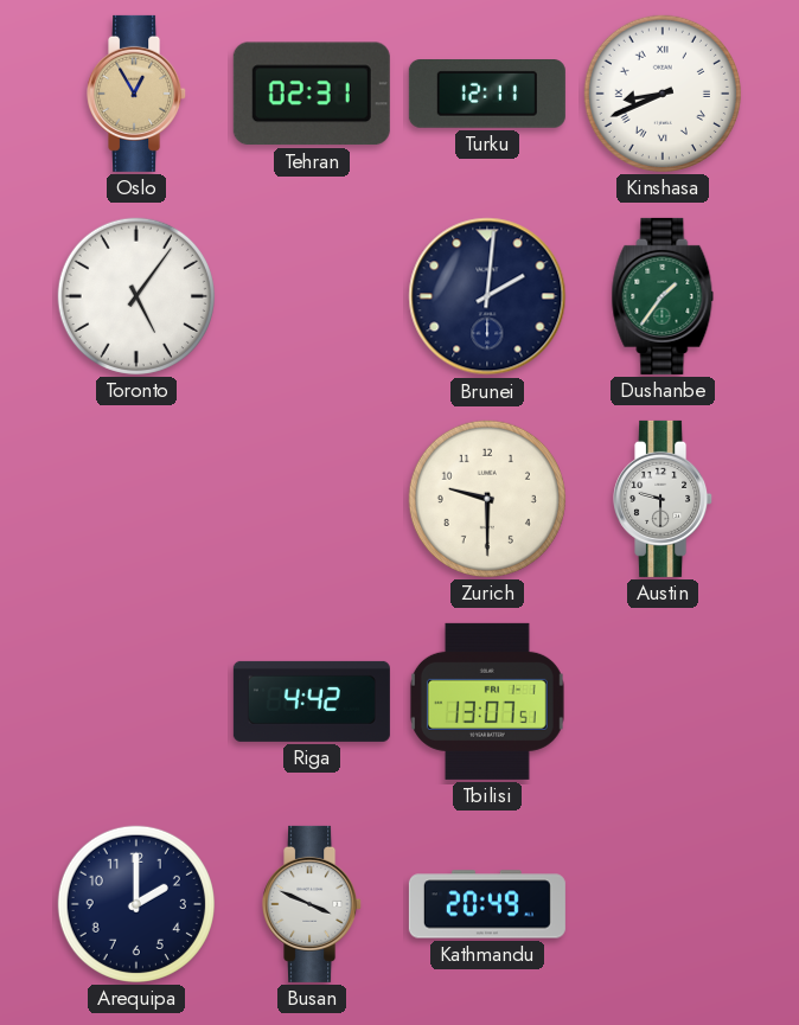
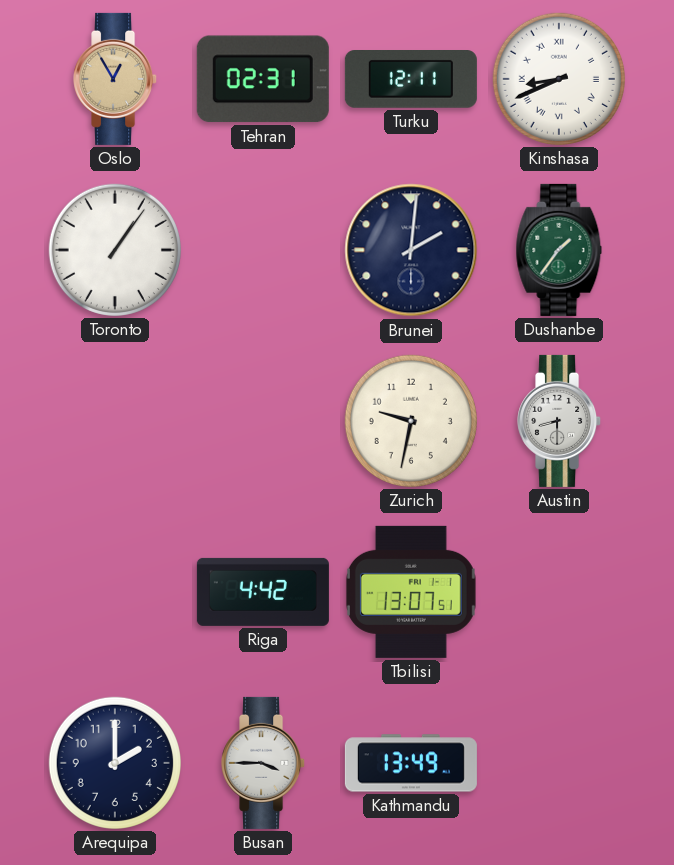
Toronto: 5:06 -> 1:06 (115, 250)
Zurich: 9:30 -> 9:32 (411, 421)
Austin: 9:30 -> 8:30 (560, 421)
Busan: 3:49 -> 3:45 (264, 763)
Kathmandu: 20:49 -> 13:49 (411, 763)
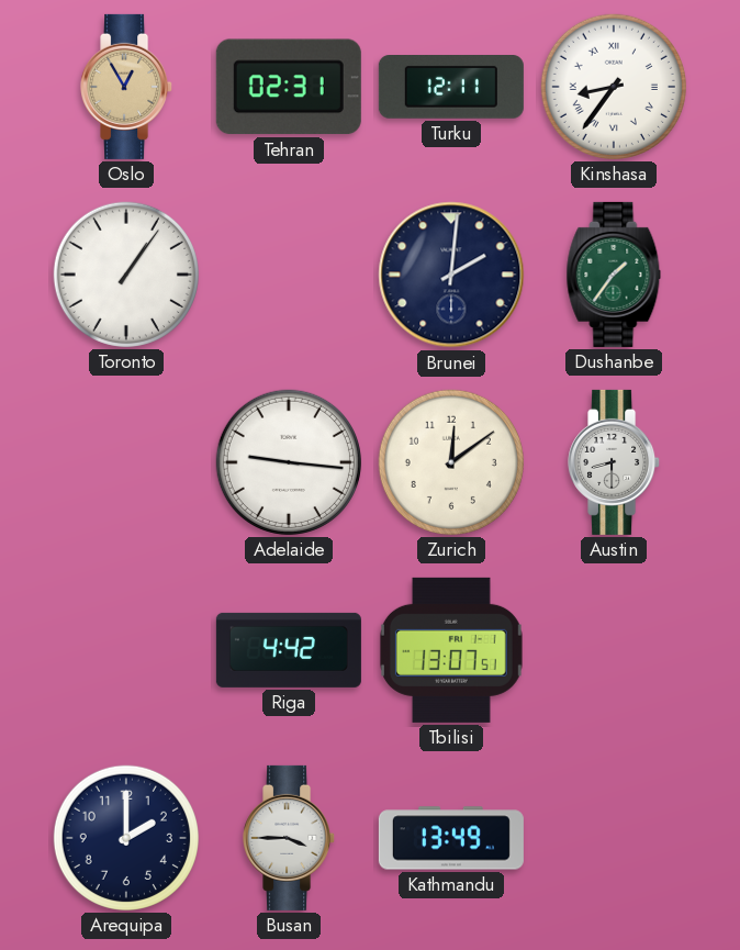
Kinshasa: 8:41 -> 8:36 (614, 87)
Adelaide: none -> 9:16 (289, 462)
Zurich: 9:32 -> 12:09 (451, 462)
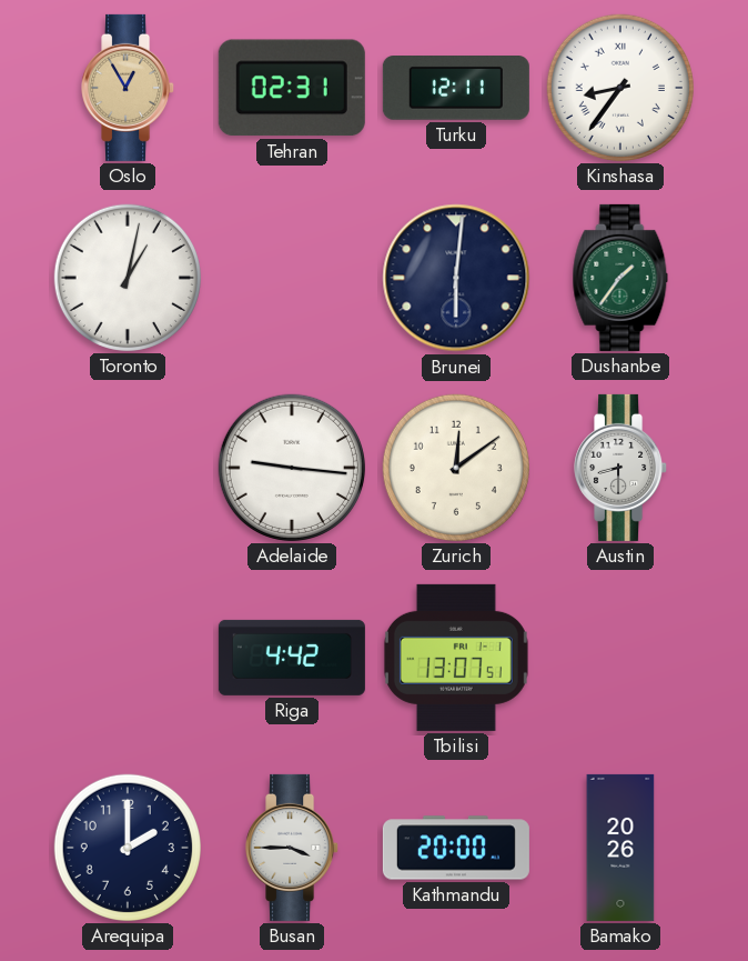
Toronto: 1:06 -> 1:02 (128, 278)
Brunei: 2:01 -> 6:01 (456, 278)
Kathmandu: 13:49 -> 20:00 (456, 848)
Bamako: none -> 20:26 (620, 848)
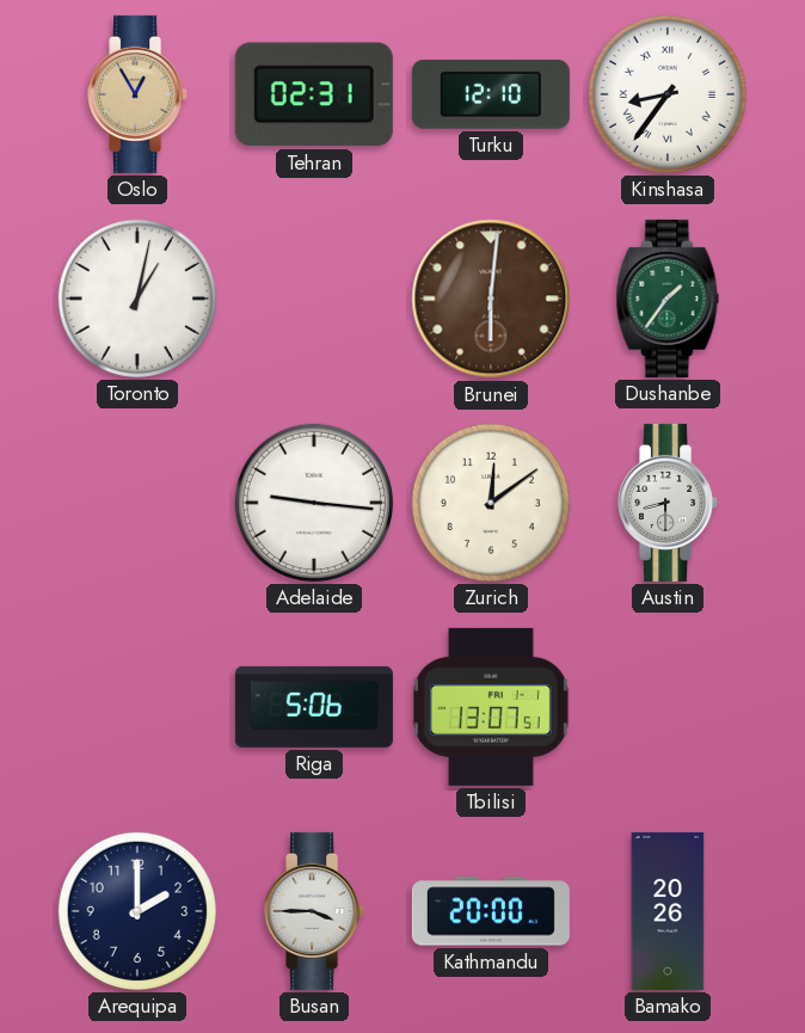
Turku: 12:11 -> 12:10 (491, 96)
Brunei dial: navy -> brown (491, 299)
Riga: 4:42 -> 5:06 (314, 707)
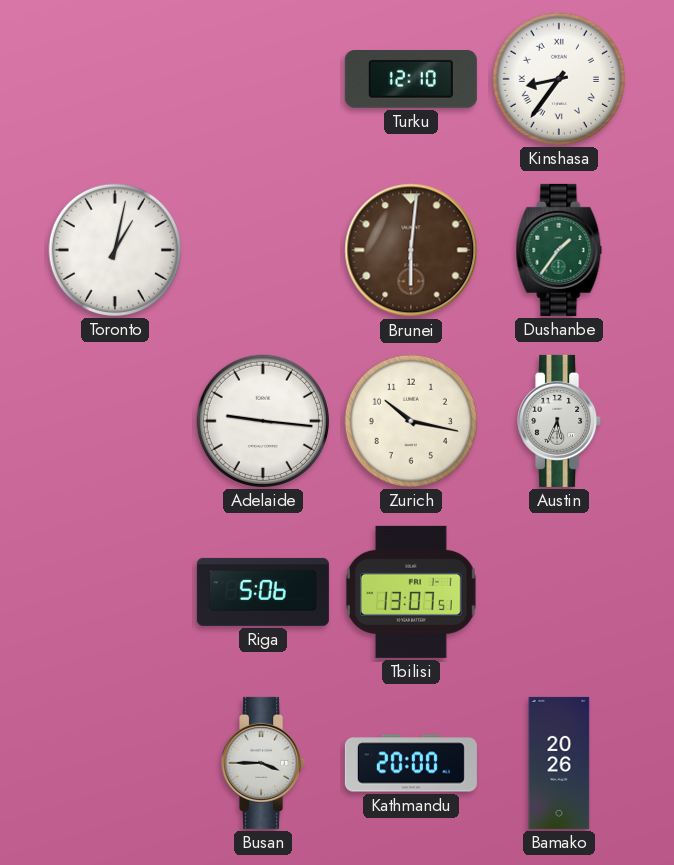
Oslo: 12:55 -> none (139, 94)
Tehran: 02:31 -> none (314, 94)
Zurich: 12:09 -> 10:17 (411, 421)
Austin: 8:30 -> 5:34 (560, 421)
Arequipa: 2:00 -> none (137, 911)
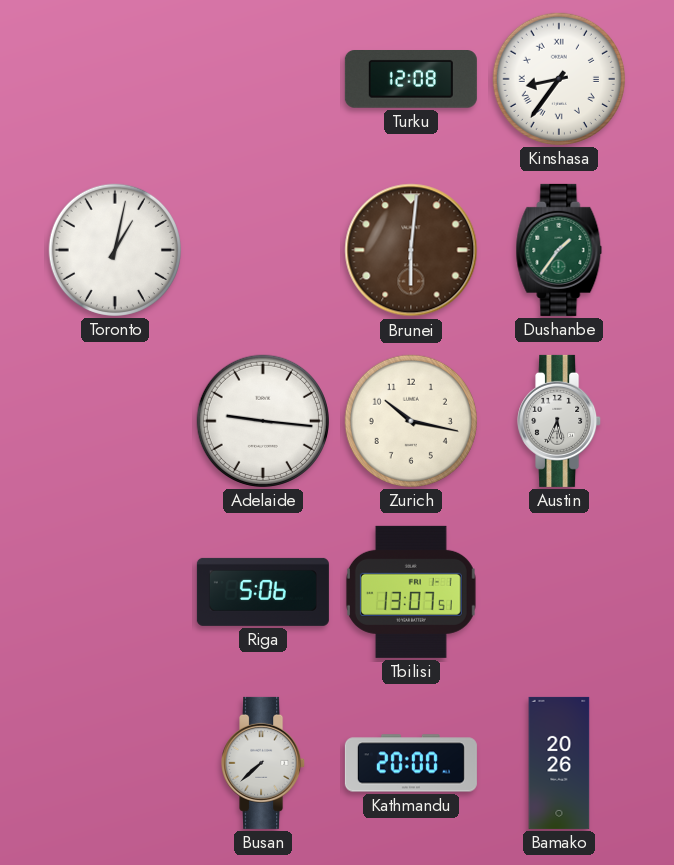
Turku: 12:10 -> 12:08 (411, 80)
Busan: 3:45 -> 7:38 (264, 763)
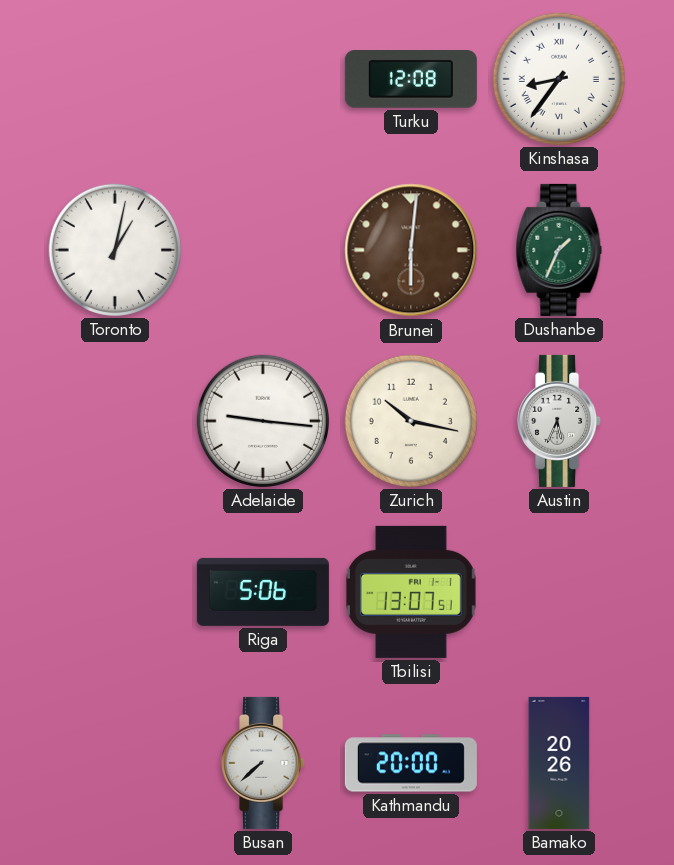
Dushanbe: 1:36 -> 1:34 (559, 250)
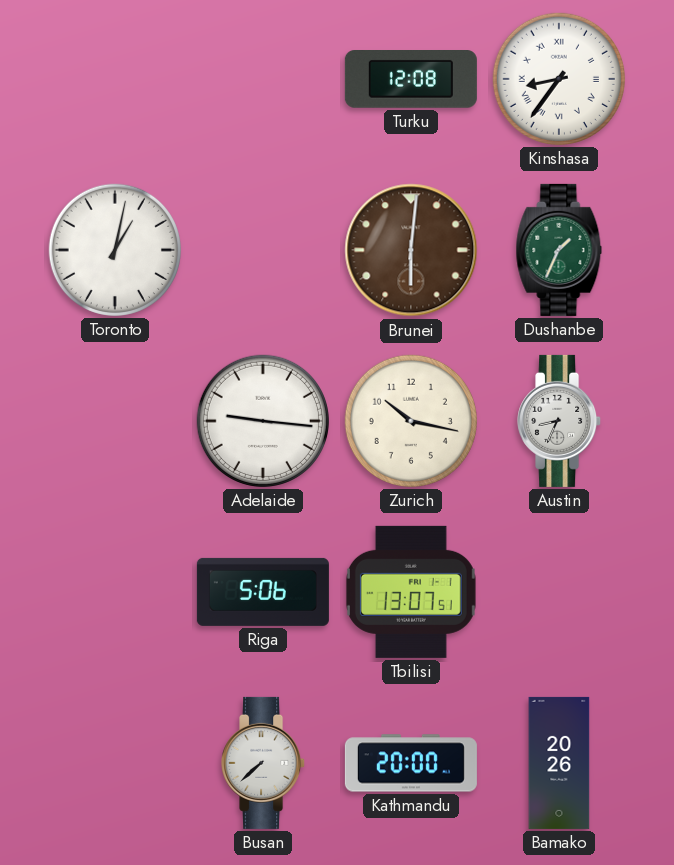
Austin: 5:34 -> 8:34 (560, 421)
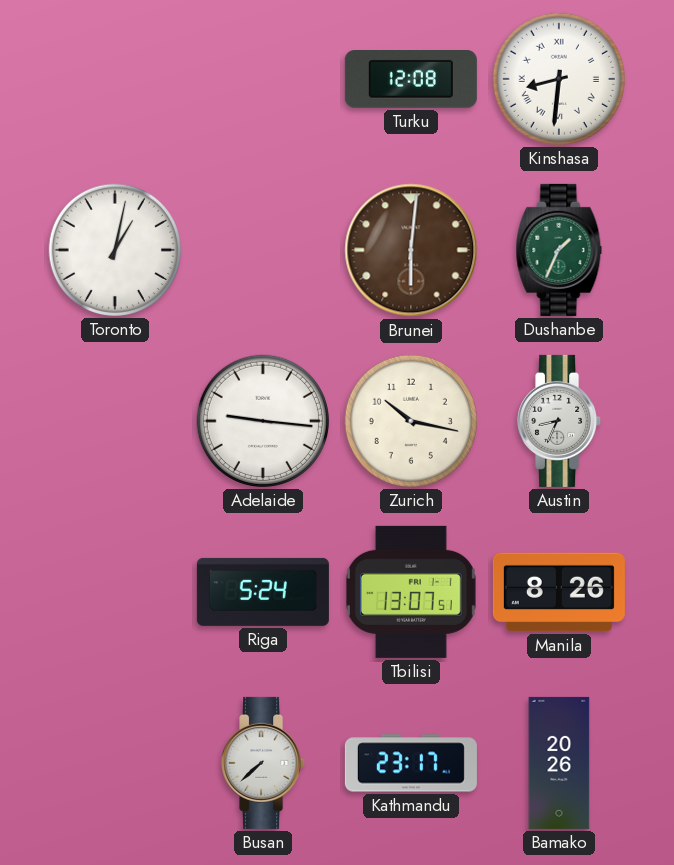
Kinshasa: 8:36 -> 8:31 (559, 79)
Riga: 5:06 -> 5:24 (263, 592)
Manila: none -> 8:26 (559, 592)
Kathmandu: 20:00 -> 23:17 (411, 763)
